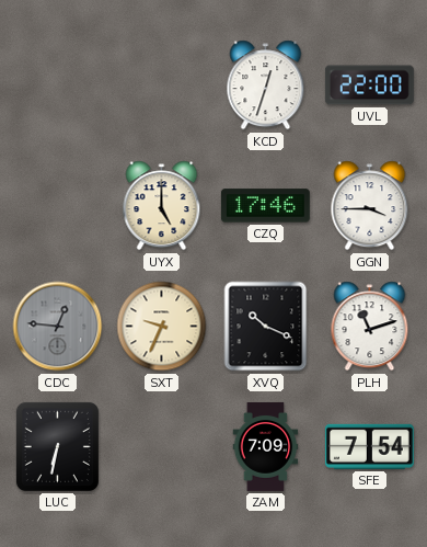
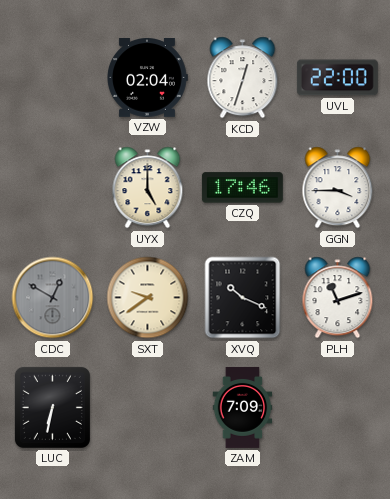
VZW: none -> 02:04 (147, 78)
CDC: 12:46 -> 12:50 (53, 298)
SXT: 9:34 -> 9:39 (148, 298)
SFE: 7:54 -> none (369, 446)
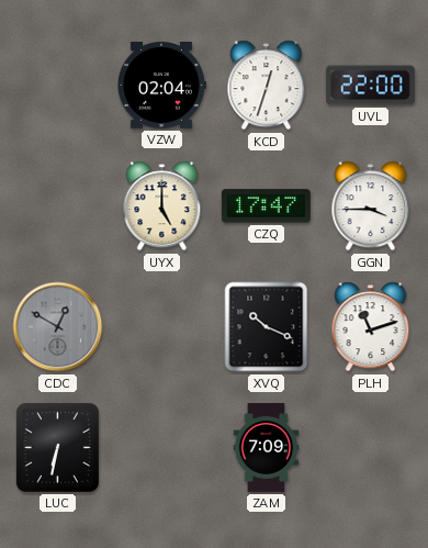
CZQ: 17:46 -> 17:47 (266, 206)
SXT: 9:39 -> none (148, 298)
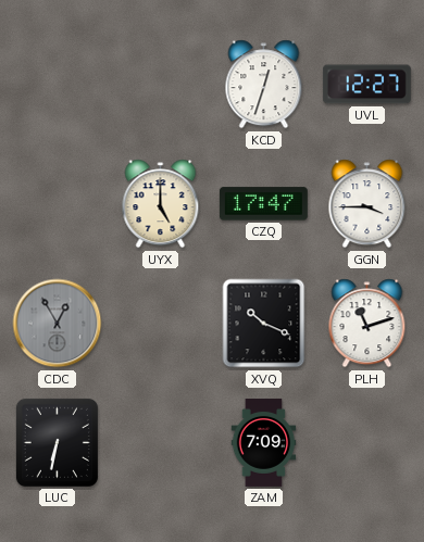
VZW: 02:04 -> none (161, 86)
UVL: 22:00 -> 12:27 (366, 85)
CDC: 12:50 -> 12:55 (58, 324)
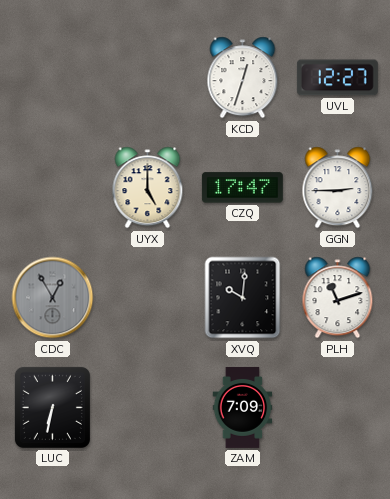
GGN: 3:45 -> 2:45 (338, 188)
XVQ: 10:19 -> 10:01 (243, 298)
